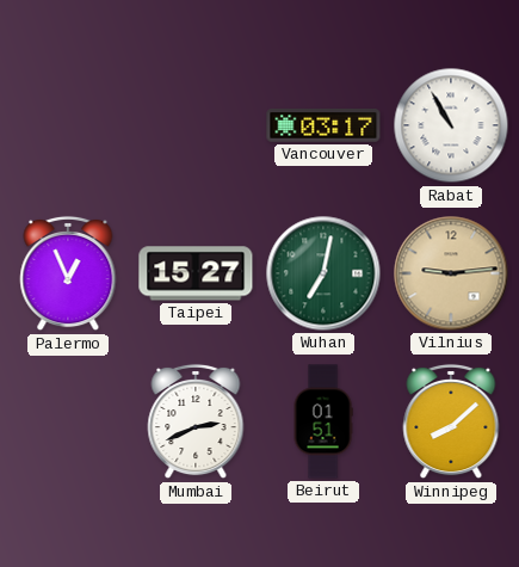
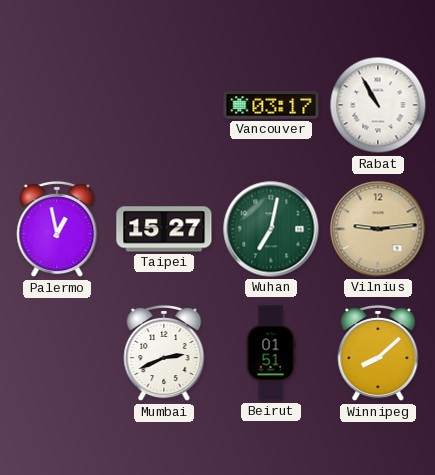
Palermo: 12:56 -> 12:58 (57, 229)
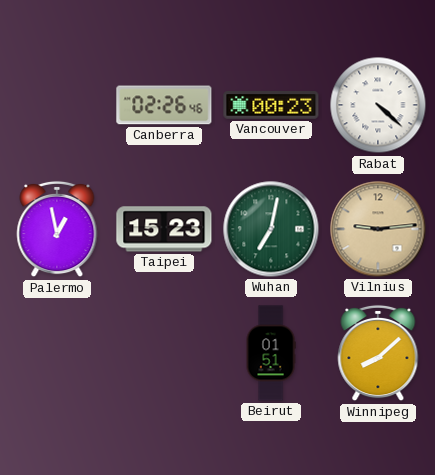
Canberra: none -> 02:26 (164, 105)
Vancouver: 03:17 -> 00:23 (271, 105)
Rabat: 10:55 -> 4:22 (378, 105)
Taipei: 15:27 -> 15:23 (164, 229)
Mumbai: 2:41 -> none (164, 353)
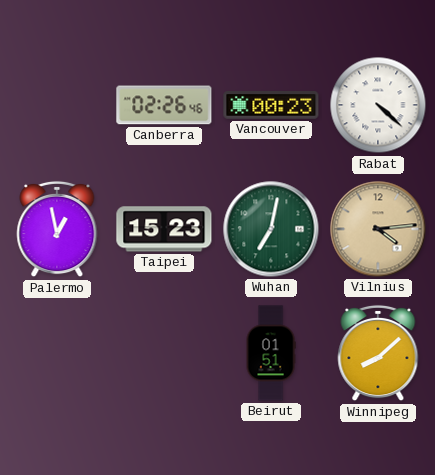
Vilnius: 9:14 -> 4:14 (378, 229)
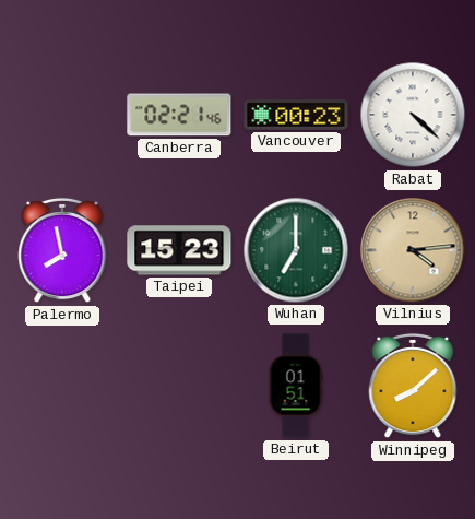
Canberra: 02:26 -> 02:21 (179, 115)
Palermo: 12:58 -> 7:58 (62, 250)
Wuhan: 7:02 -> 7:00 (296, 250)
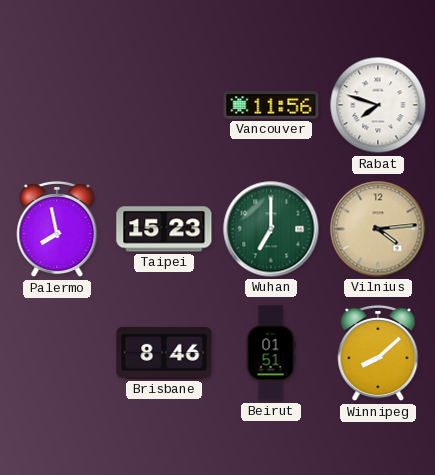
Canberra: 02:21 -> none (179, 115)
Vancouver: 00:23 -> 11:56 (271, 105)
Rabat: 4:22 -> 7:48 (378, 105)
Brisbane: none -> 8:46 (164, 353)
